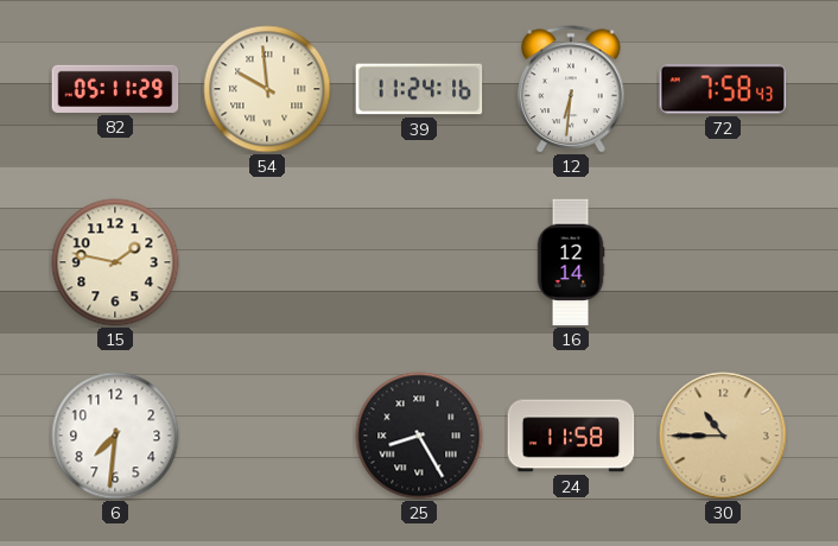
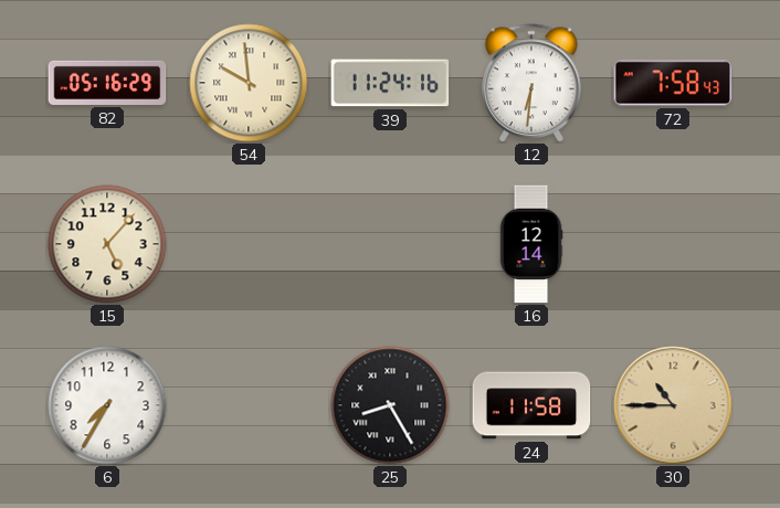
82: 05:11 -> 05:16 (107, 83)
15: 1:47 -> 5:07 (107, 244)
6: 7:31 -> 7:35 (107, 405)
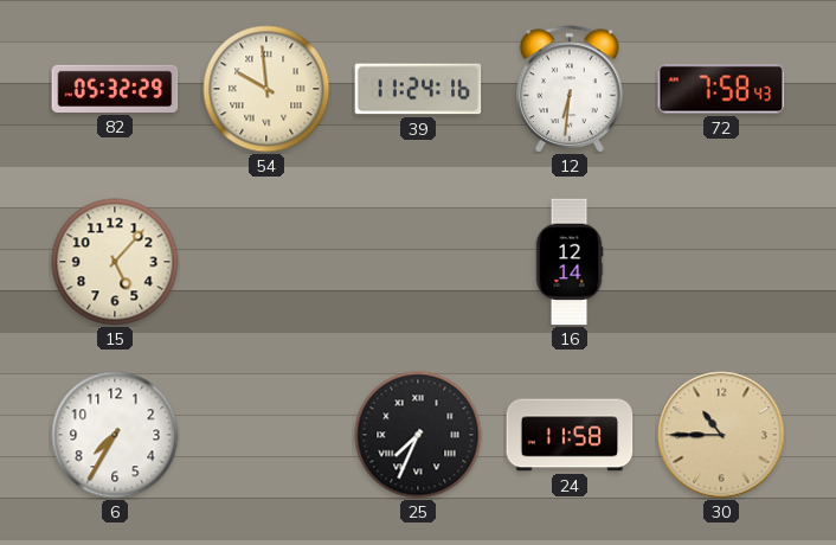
82: 05:16 -> 05:32 (115, 89)
25: 8:25 -> 7:34 (418, 435)
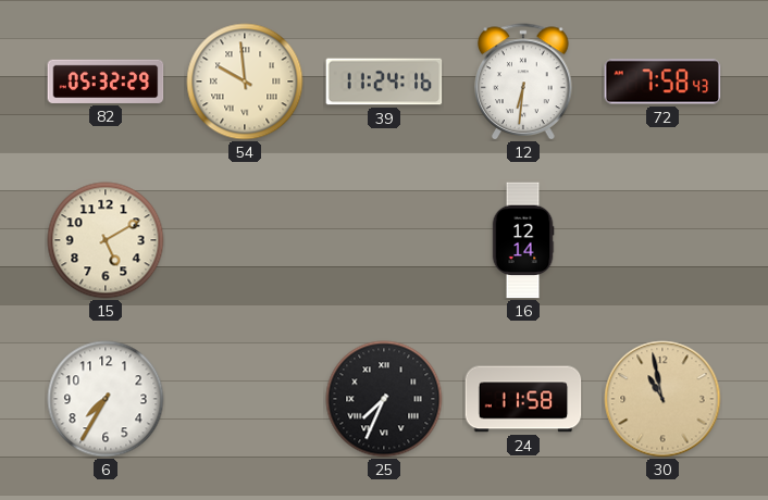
15: 5:07 -> 5:10 (106, 240)
30: 10:45 -> 10:58 (662, 399)
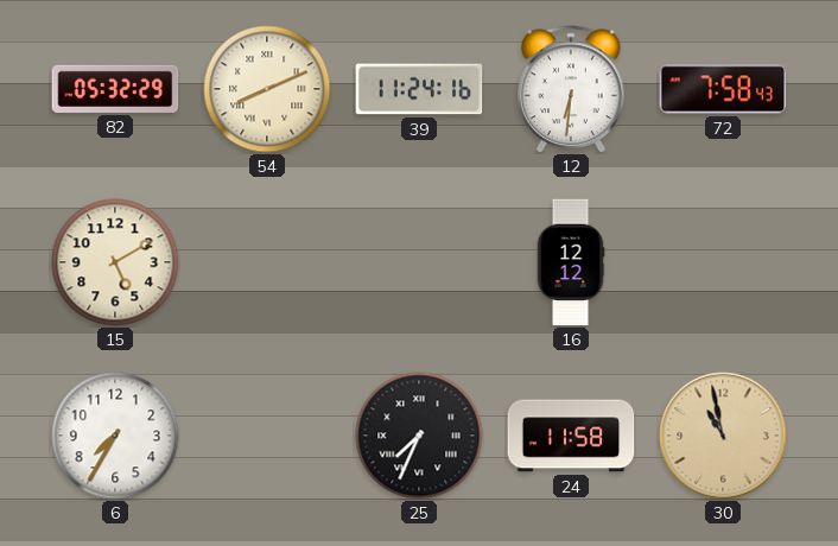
54: 9:59 -> 8:11 (267, 89)
16: 12:14 -> 12:12 (571, 262)
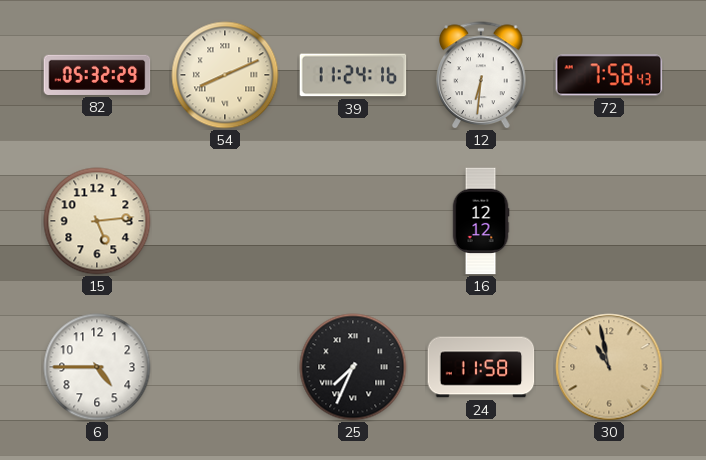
15: 5:10 -> 5:14 (97, 221)
6: 7:35 -> 4:45 (97, 367)
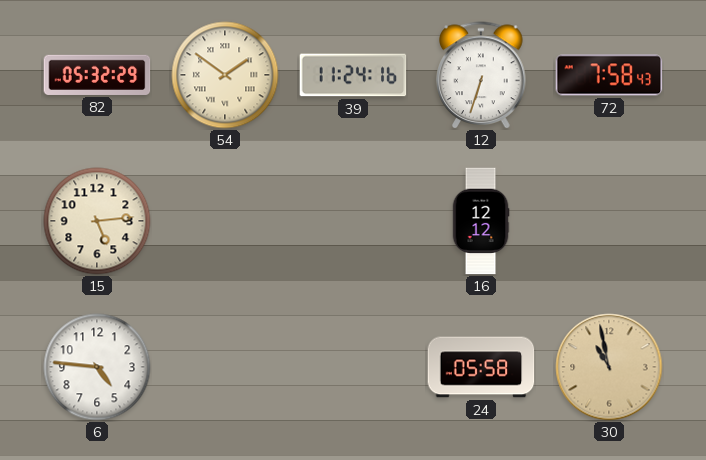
54: 8:11 -> 1:51 (225, 75)
12: 6:31 -> 6:33 (481, 75)
6: 4:45 -> 4:46 (97, 367)
25: 7:34 -> none (353, 367)
24: 11:58 -> 05:58 (481, 367)
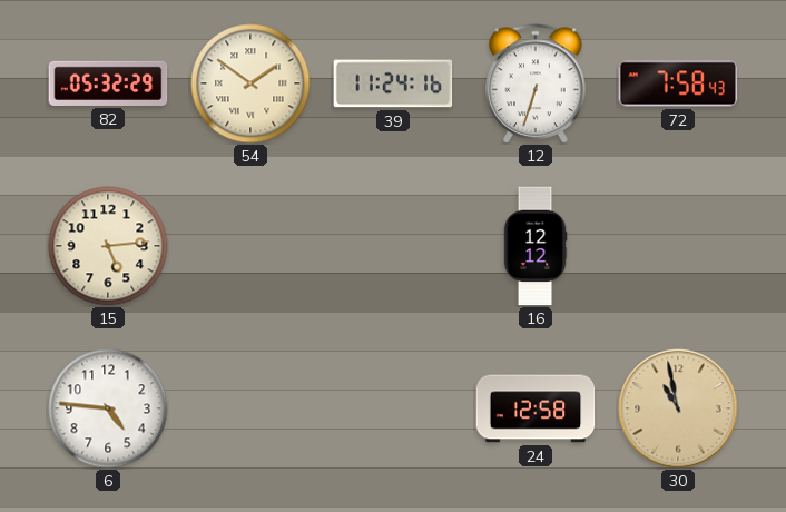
24: 05:58 -> 12:58 (536, 408)
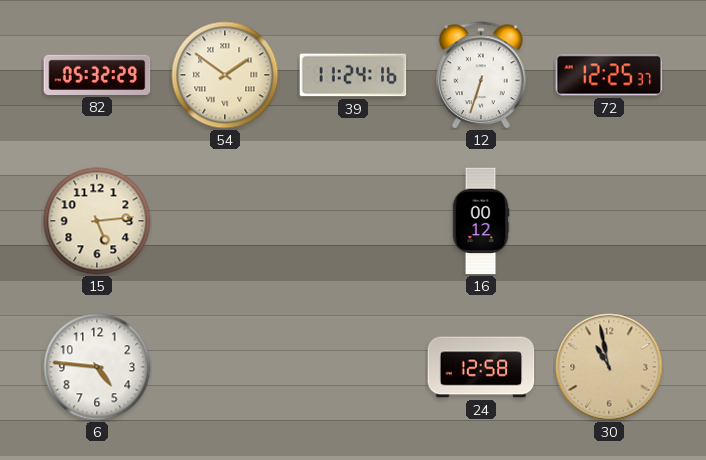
72: 7:58 -> 12:25 (609, 75)
16: 12:12 -> 00:12 (481, 221)
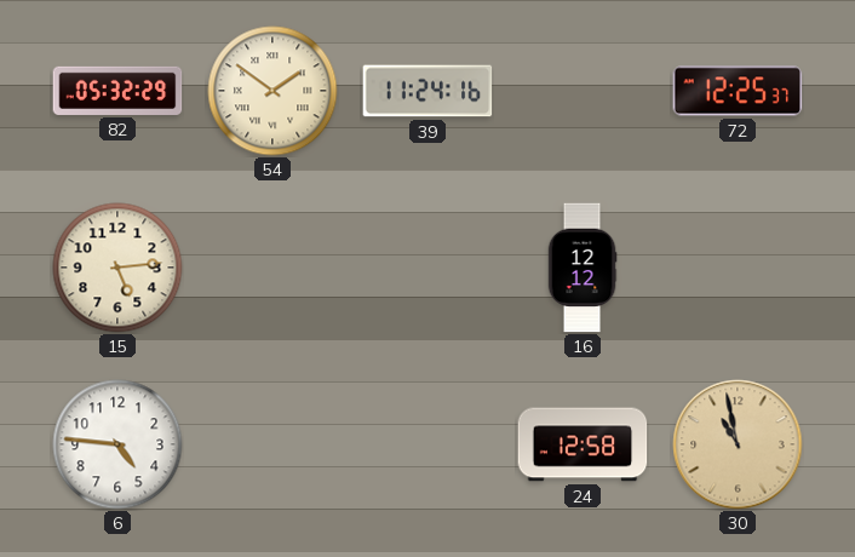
12: 6:33 -> none (481, 75)
16: 00:12 -> 12:12 (583, 268)
